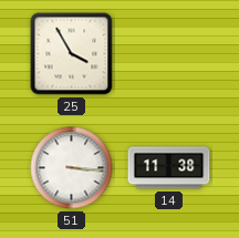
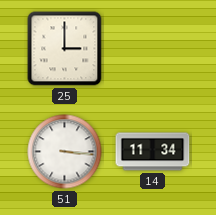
25: 3:55 -> 3:00 (65, 49)
14: 11:38 -> 11:34 (153, 152)
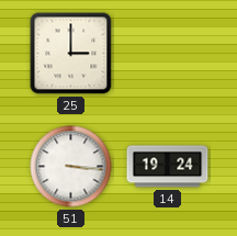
14: 11:34 -> 19:24 (168, 167)
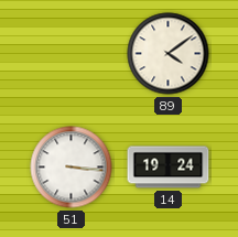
25: 3:00 -> none (71, 54)
89: none -> 4:09 (169, 54)
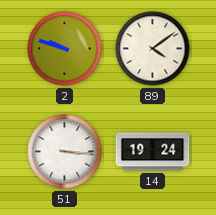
2: none -> 9:48 (65, 49)
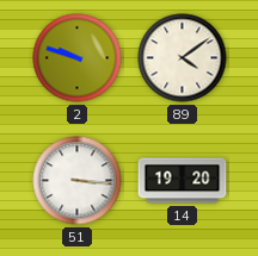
14: 19:24 -> 19:20 (183, 181)
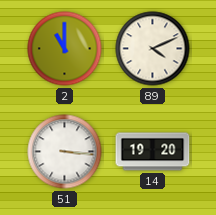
2: 9:48 -> 11:00 (65, 49)
89: 4:09 -> 4:11 (153, 49)
